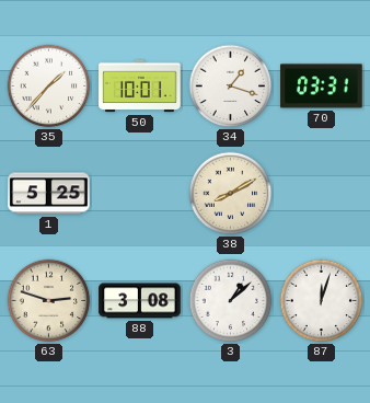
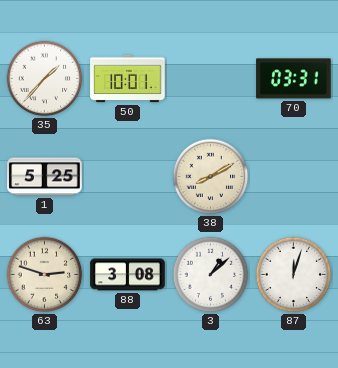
34: 1:18 -> none (231, 87)
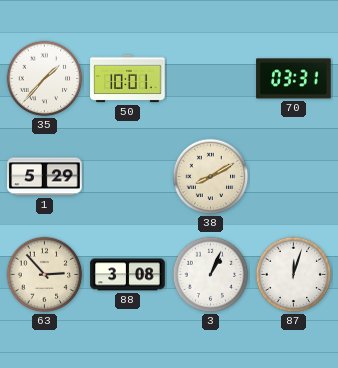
1: 5:25 -> 5:29 (45, 177)
63: 2:48 -> 2:53 (45, 275)
3: 1:08 -> 1:04 (211, 275)
